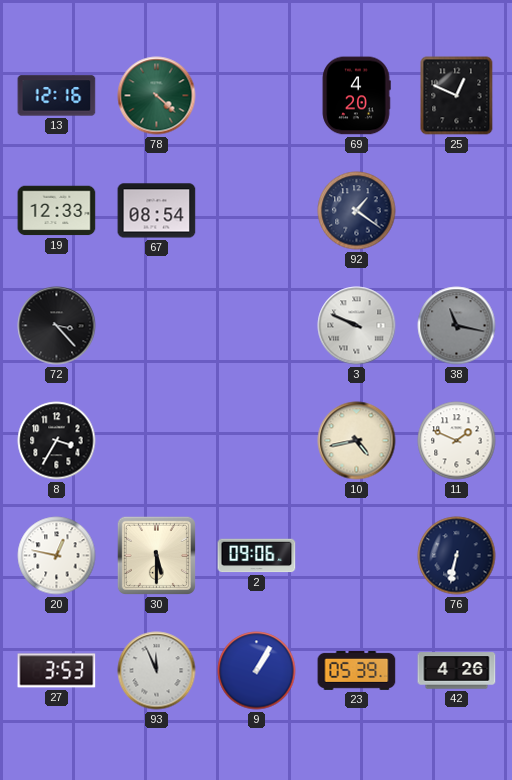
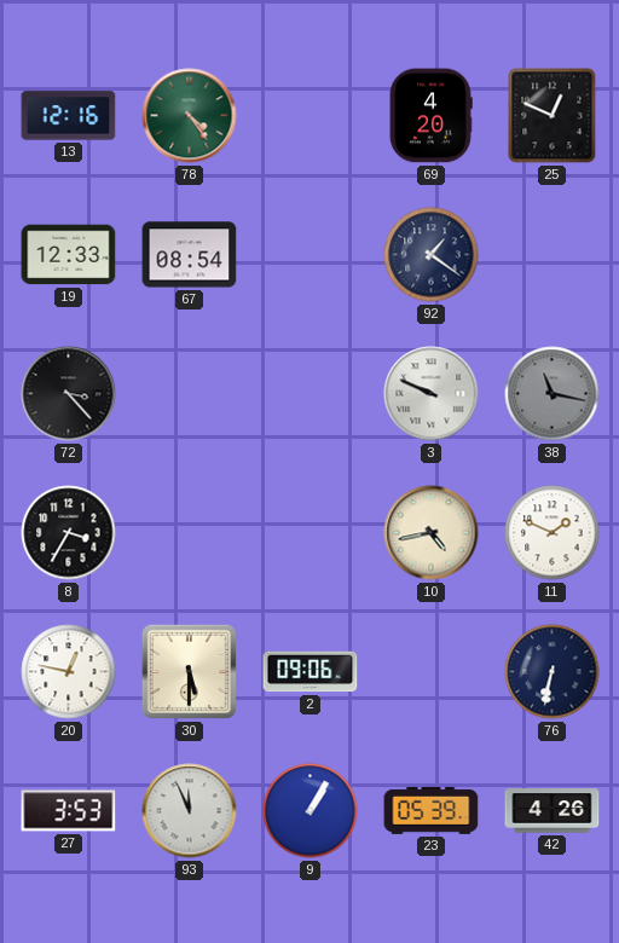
78: 4:22 -> 4:24 (190, 116)
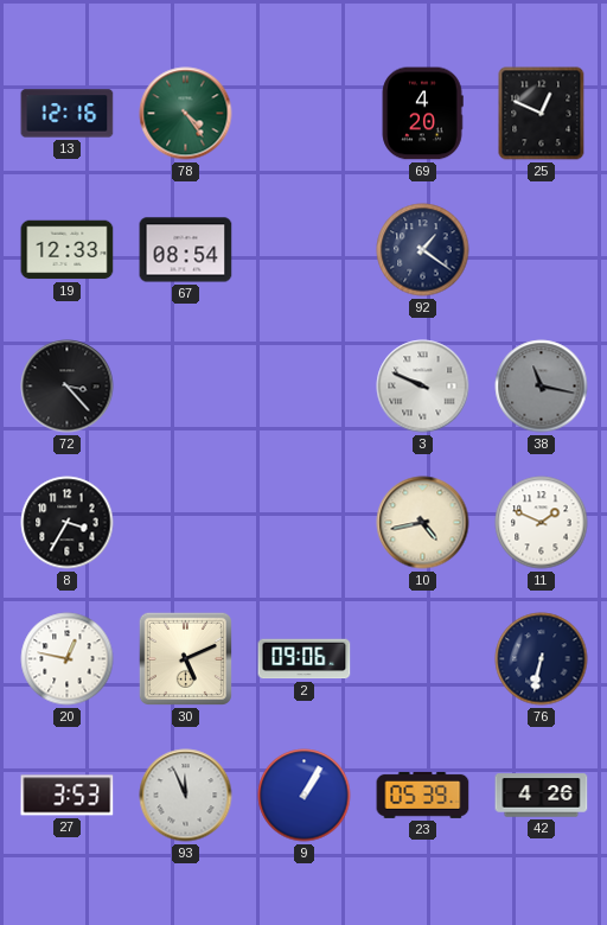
30: 5:30 -> 5:11 (185, 658)
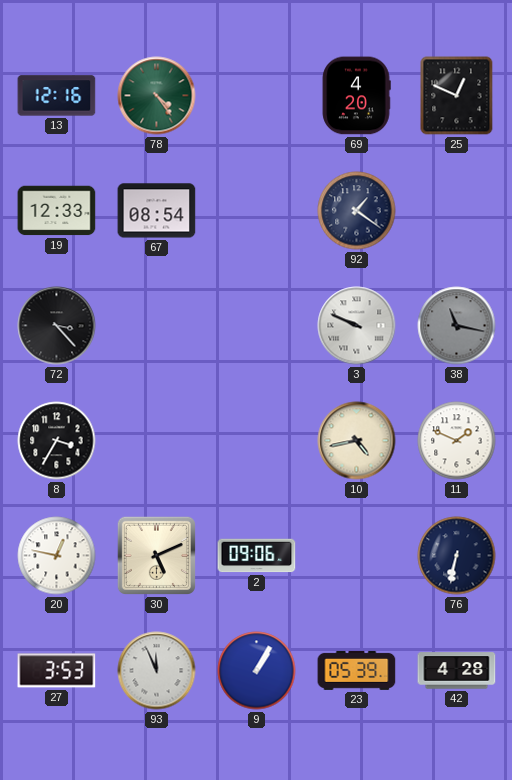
42: 4:26 -> 4:28 (457, 671)
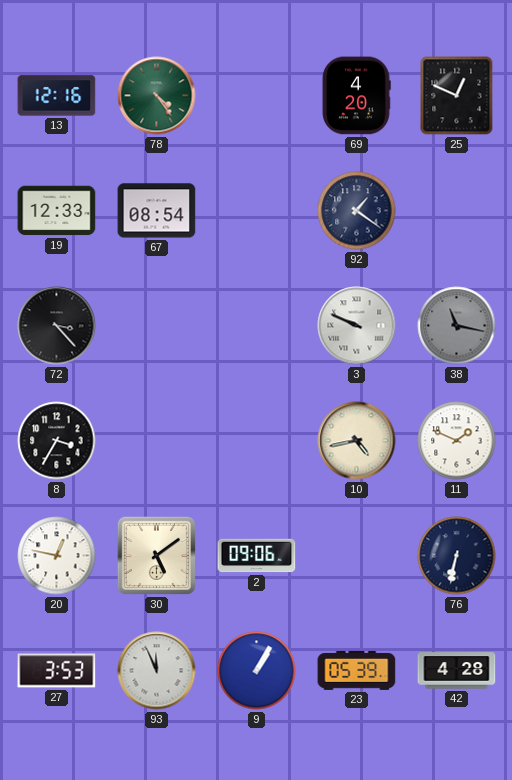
30: 5:11 -> 5:09 (156, 555)
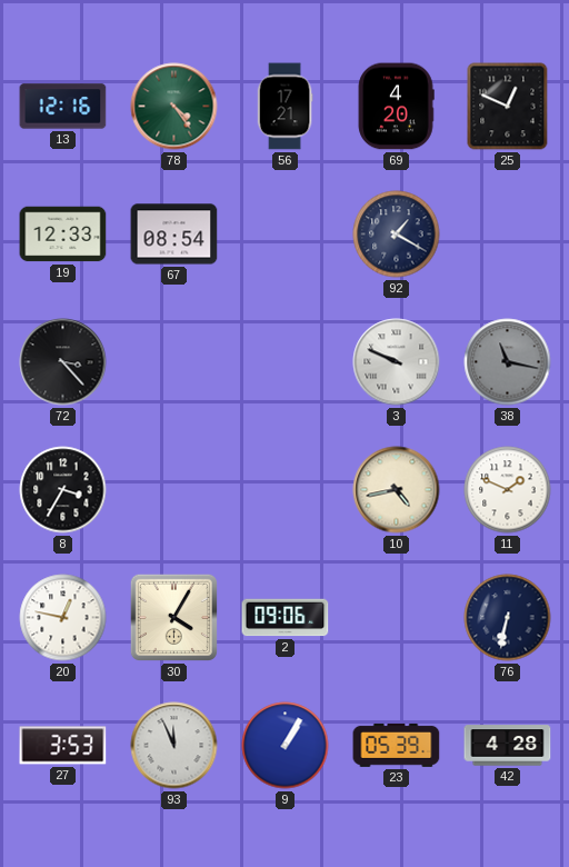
56: none -> 17:21 (284, 107)
92: 1:21 -> 1:20 (397, 235)
30: 5:09 -> 4:05 (173, 617)
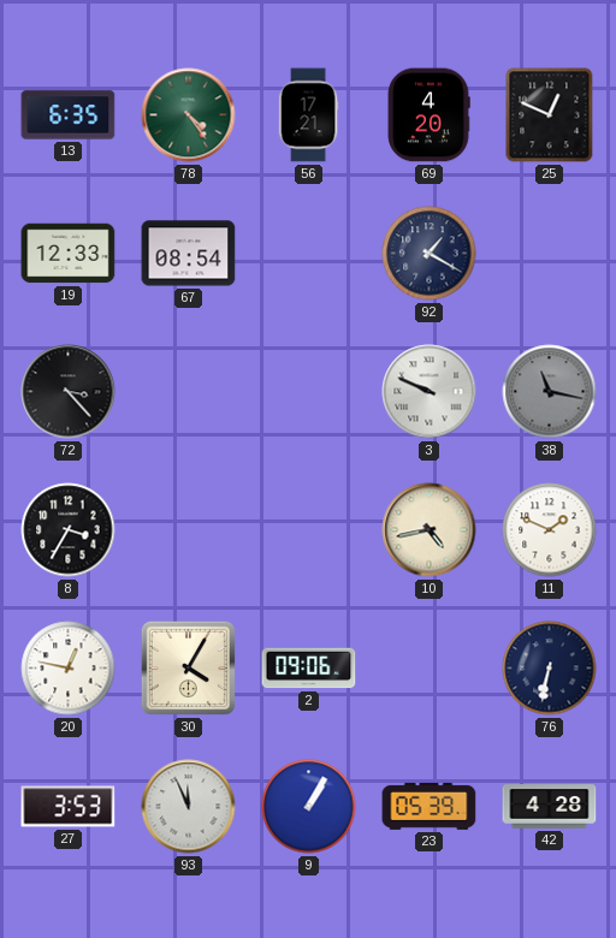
13: 12:16 -> 6:35 (69, 115)
